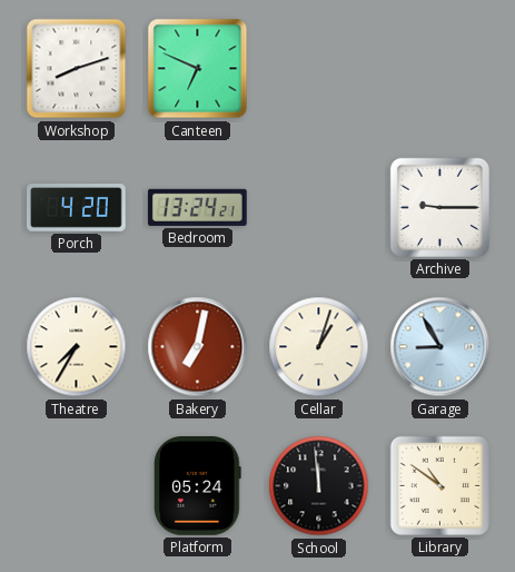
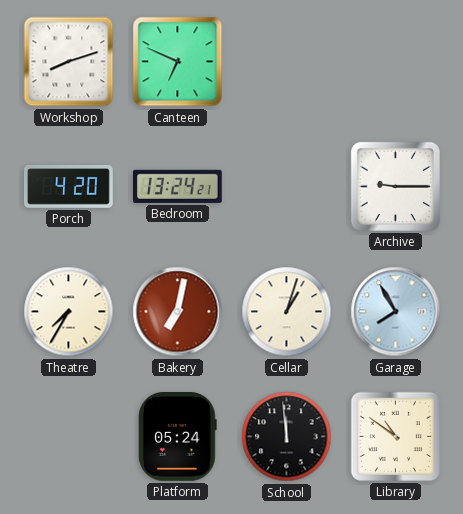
Garage: 8:55 -> 7:55 (396, 312)
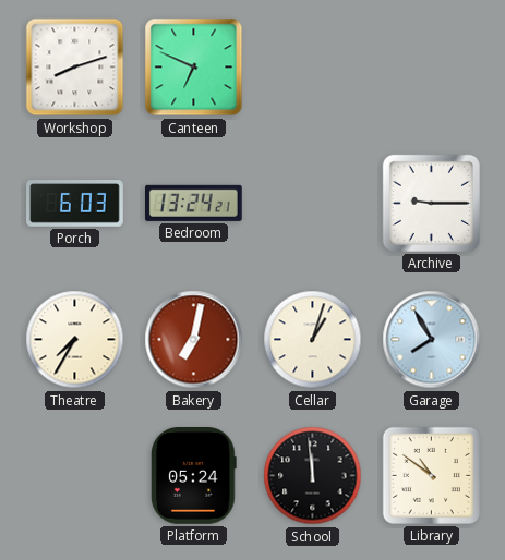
Porch: 4:20 -> 6:03 (75, 204)
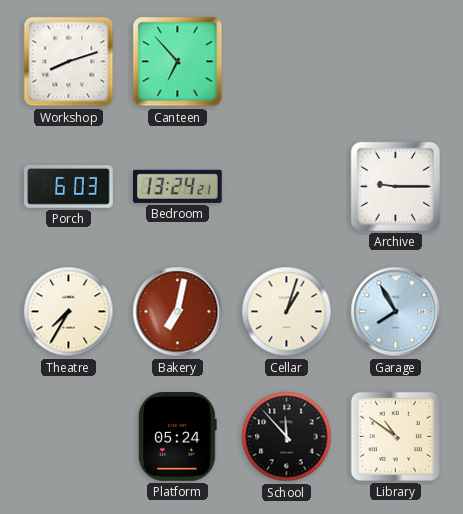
Canteen: 6:49 -> 6:53 (178, 62)
School: 11:59 -> 11:53 (287, 437)
